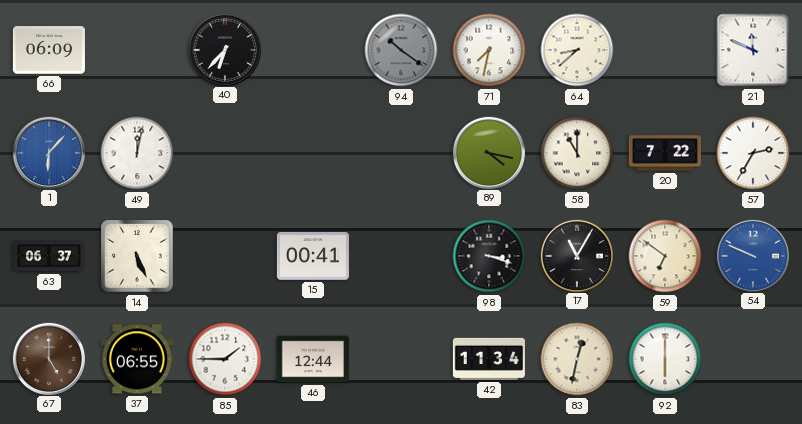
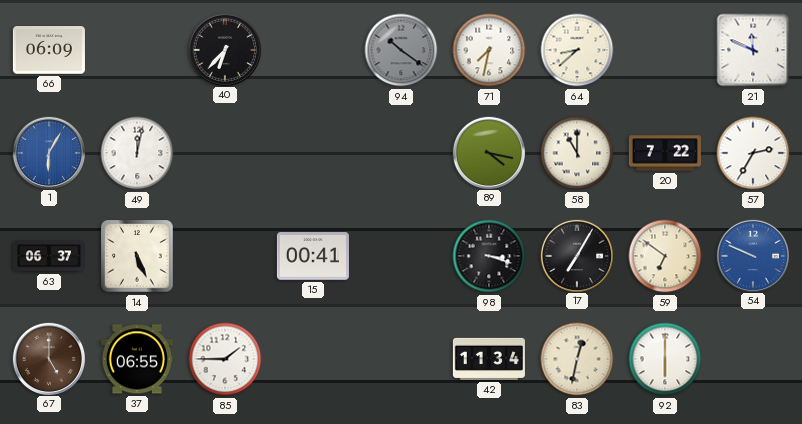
1: 6:07 -> 6:05 (48, 152)
17: 11:05 -> 7:05 (576, 255)
46: 12:44 -> none (313, 359)
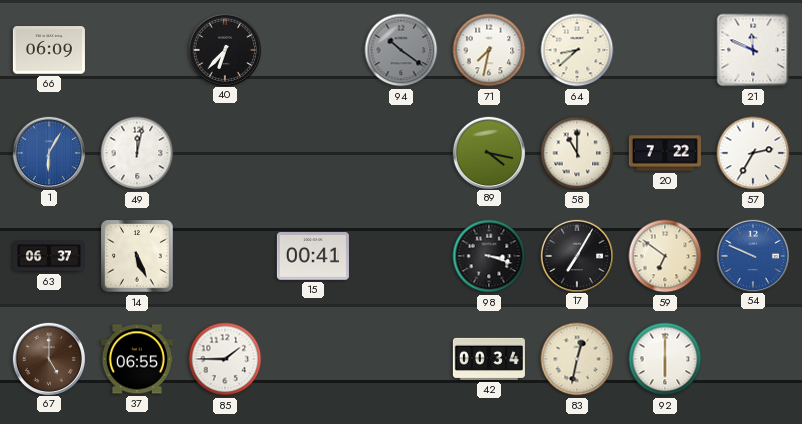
42: 11:34 -> 00:34 (489, 359)
